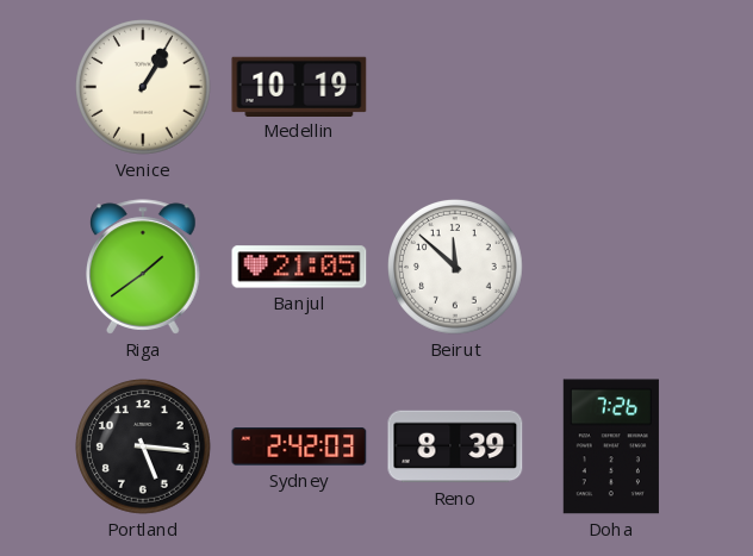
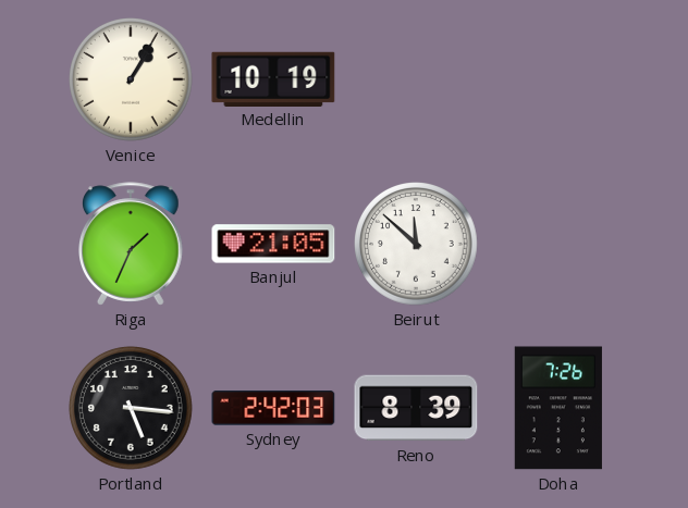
Riga: 1:39 -> 1:34 (132, 244)
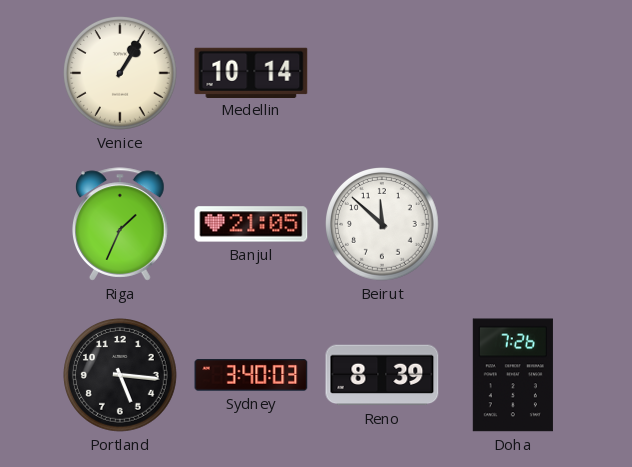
Medellin: 10:19 -> 10:14 (251, 72)
Sydney: 2:42 -> 3:40 (251, 375)
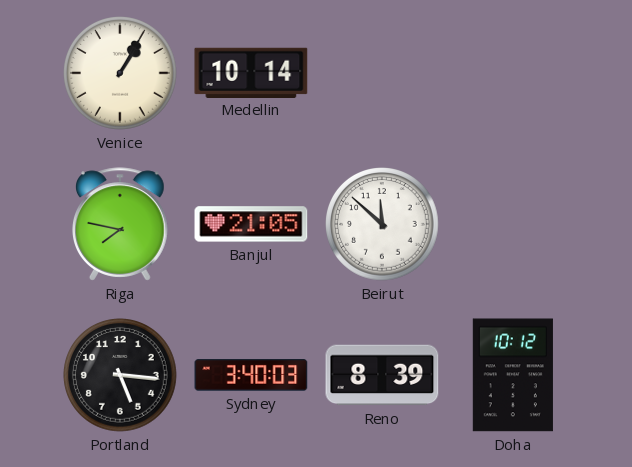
Riga: 1:34 -> 7:47 (121, 224)
Doha: 7:26 -> 10:12 (513, 375)
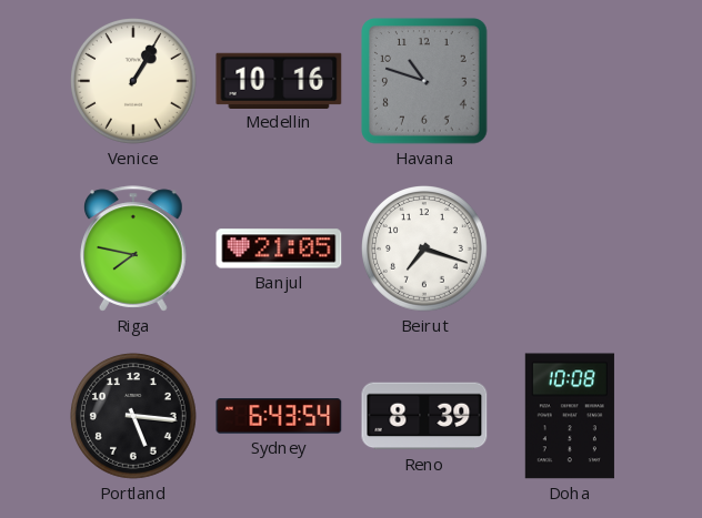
Medellin: 10:14 -> 10:16 (279, 80)
Havana: none -> 10:48 (424, 81)
Beirut: 11:52 -> 7:18 (425, 250)
Sydney: 3:40 -> 6:43 (279, 416)
Doha: 10:12 -> 10:08 (570, 416)
